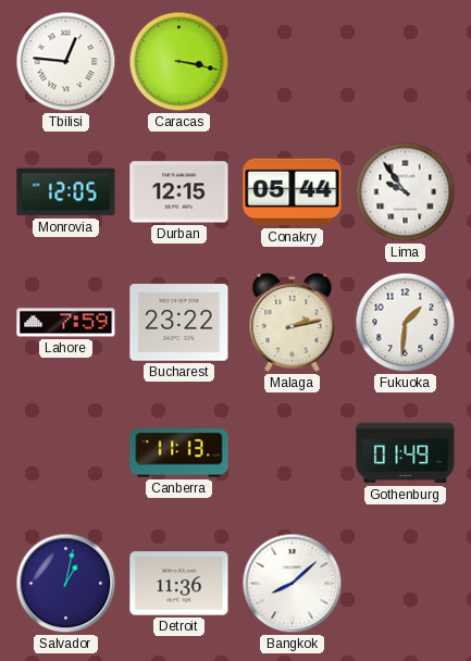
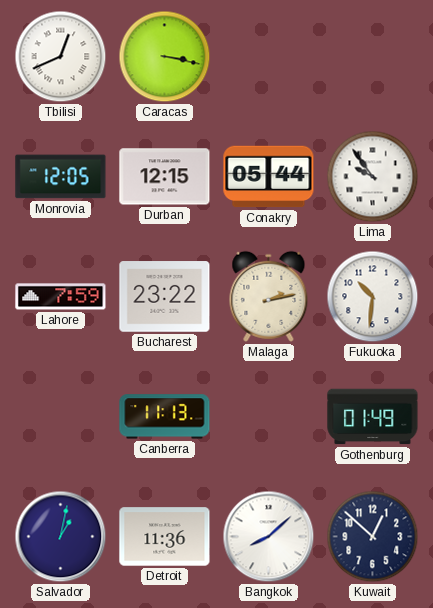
Tbilisi: 12:46 -> 12:41 (61, 57)
Fukuoka: 1:31 -> 10:31 (373, 297)
Kuwait: none -> 12:52 (373, 537)
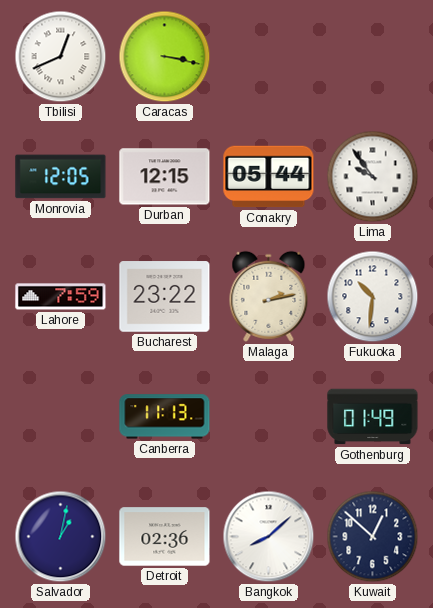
Detroit: 11:36 -> 02:36 (165, 537)
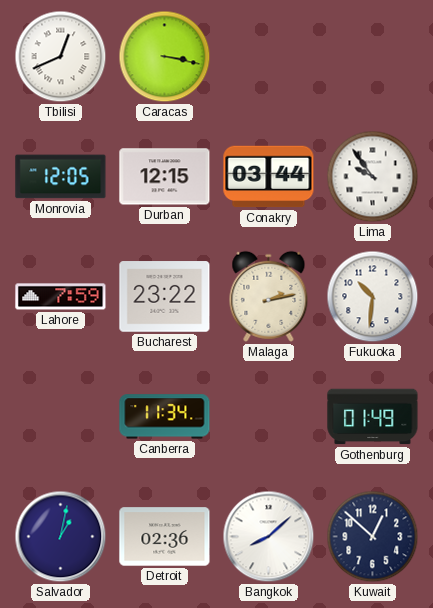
Conakry: 05:44 -> 03:44 (269, 177)
Canberra: 11:13 -> 11:34 (165, 417)
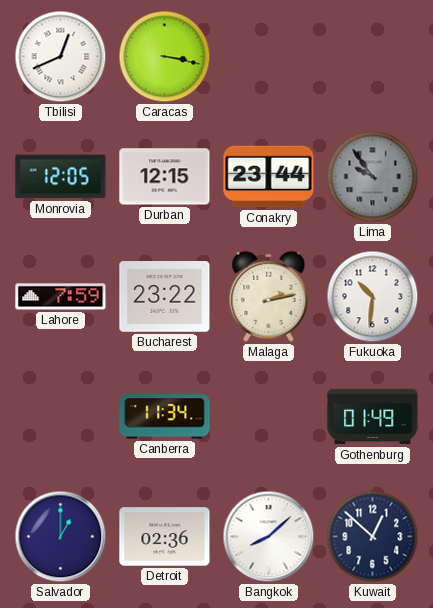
Conakry: 03:44 -> 23:44 (269, 177)
Lima dial: white -> grey (373, 177)
Salvador: 1:02 -> 1:00 (61, 537)
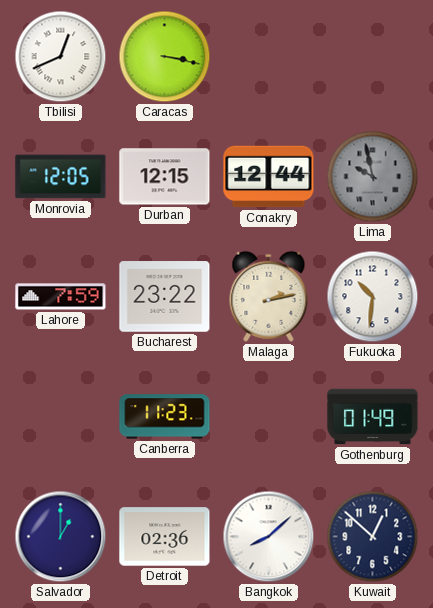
Conakry: 23:44 -> 12:44 (269, 177)
Lima: 9:54 -> 9:58 (373, 177)
Canberra: 11:34 -> 11:23 (165, 417)
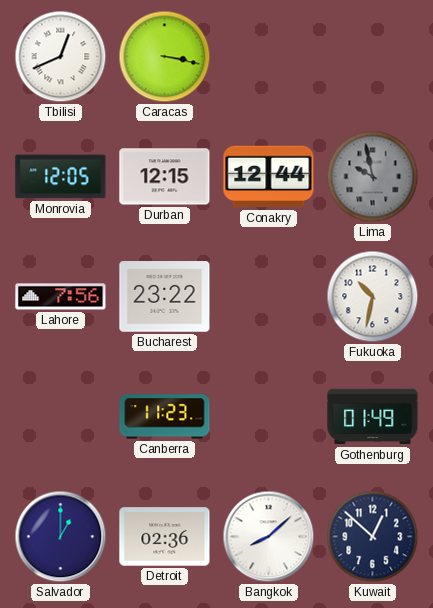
Lahore: 7:59 -> 7:56 (61, 297)
Malaga: 2:13 -> none (269, 296)
Fukuoka: 10:31 -> 10:32 (373, 297)
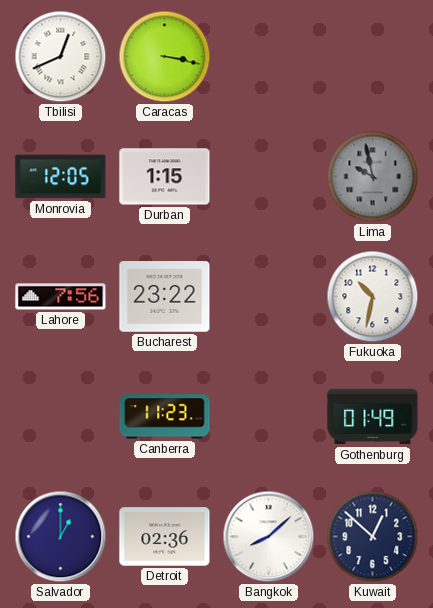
Durban: 12:15 -> 1:15 (165, 177)
Conakry: 12:44 -> none (269, 177)
